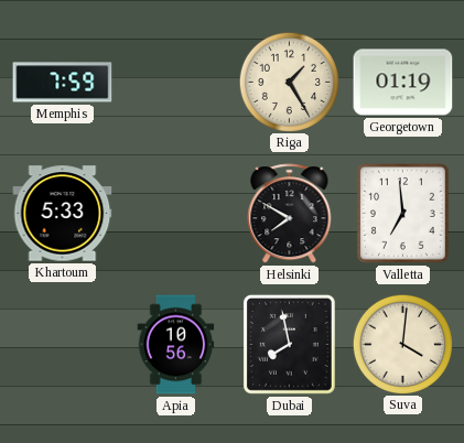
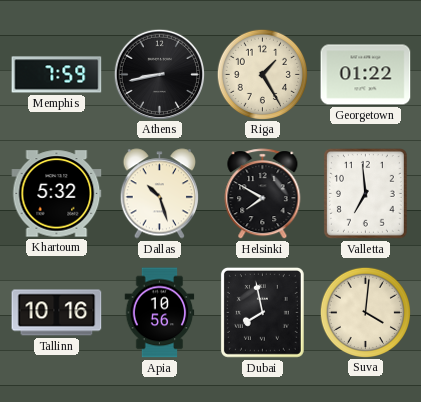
Athens: none -> 8:43 (159, 74)
Georgetown: 01:19 -> 01:22 (366, 75)
Khartoum: 5:33 -> 5:32 (57, 194)
Dallas: none -> 10:27 (159, 194)
Tallinn: none -> 10:16 (57, 313)
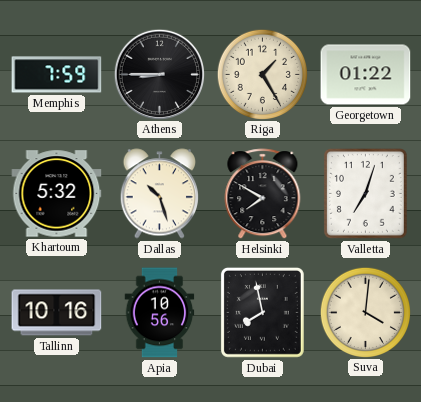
Athens: 8:43 -> 8:45 (159, 74)
Valletta: 6:59 -> 7:03 (365, 193)
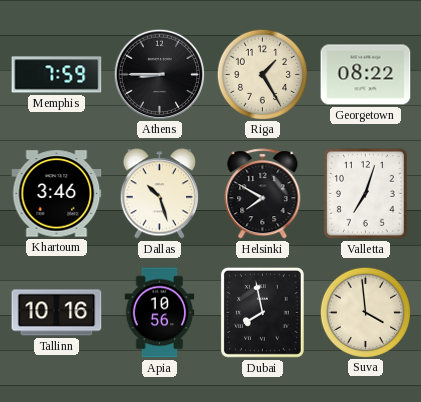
Georgetown: 01:22 -> 08:22 (366, 75)
Khartoum: 5:32 -> 3:46 (57, 194)
Suva: 4:01 -> 3:59 (365, 312)
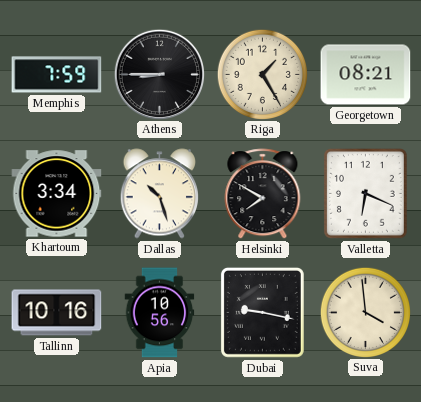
Georgetown: 08:22 -> 08:21 (366, 75)
Khartoum: 3:46 -> 3:34 (57, 194)
Valletta: 7:03 -> 6:19 (365, 193)
Dubai: 7:58 -> 9:17 (262, 312)
